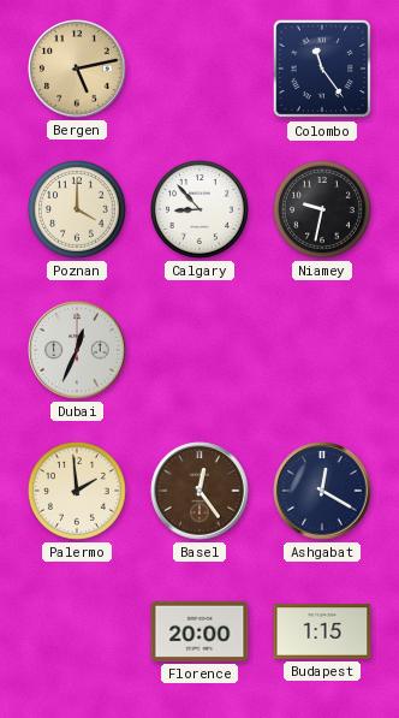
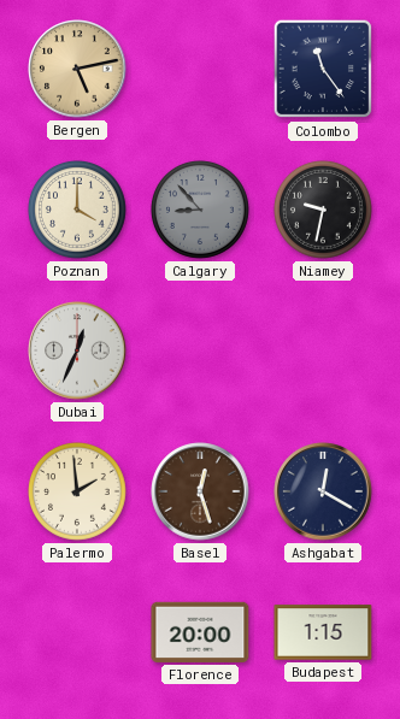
Calgary dial: white -> grey (201, 211)
Basel: 12:24 -> 12:27 (200, 491)
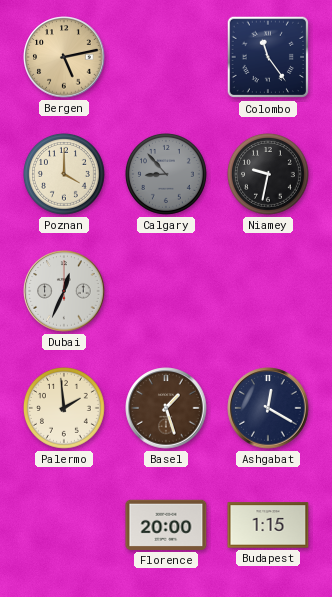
Basel: 12:27 -> 1:27 (166, 408)
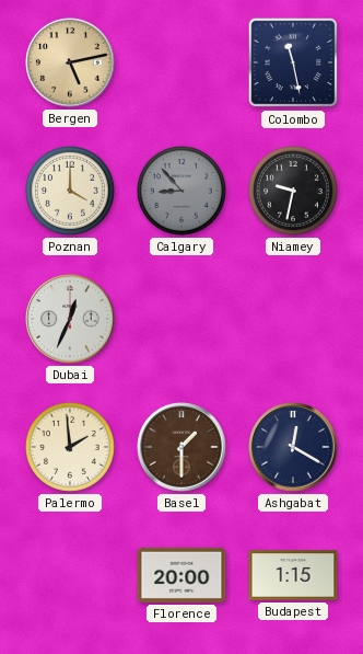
Colombo: 11:24 -> 11:28 (293, 62)
Basel: 1:27 -> 1:30 (181, 447)
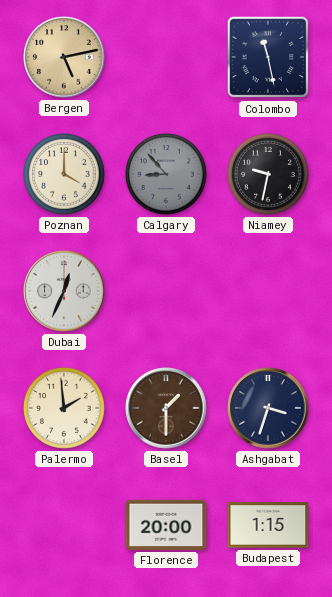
Ashgabat: 12:20 -> 3:33 (268, 408)
